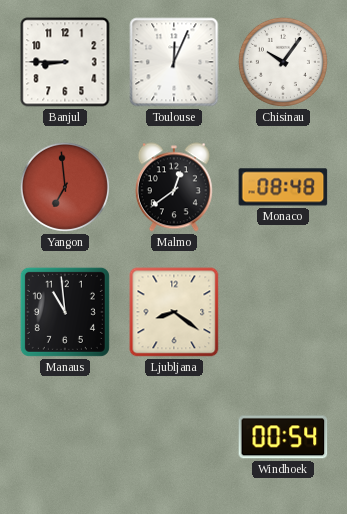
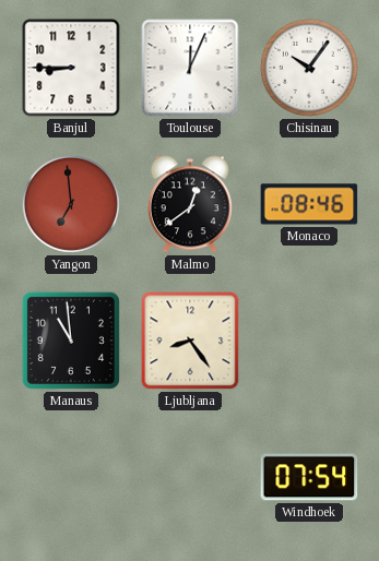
Monaco: 08:48 -> 08:46 (309, 204)
Ljubljana: 8:21 -> 8:24 (190, 341)
Windhoek: 00:54 -> 07:54 (309, 477)
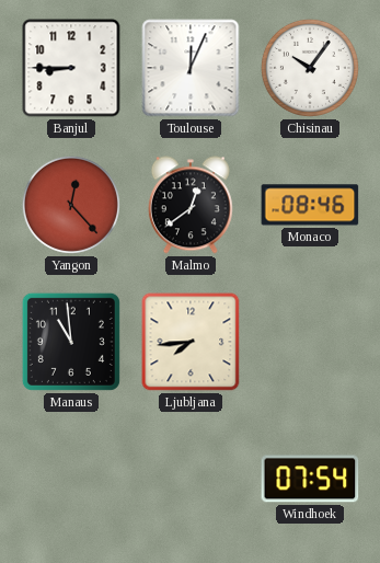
Yangon: 6:59 -> 12:23 (71, 205)
Ljubljana: 8:24 -> 7:44 (191, 342)
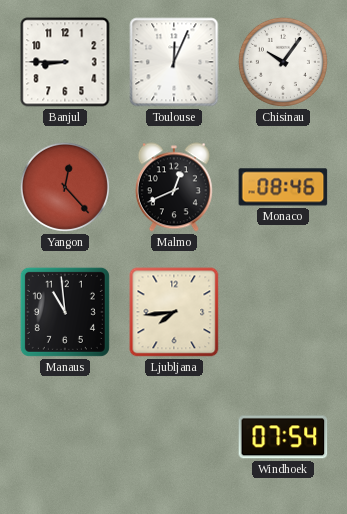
Malmo: 12:39 -> 12:41 (174, 187)
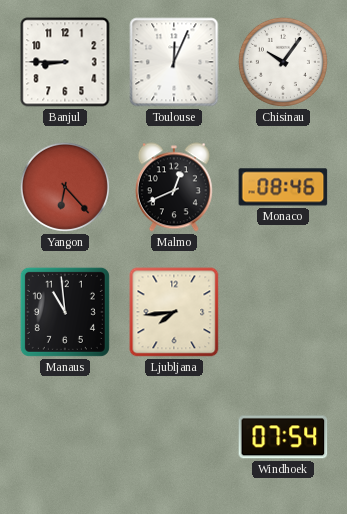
Yangon: 12:23 -> 6:23 (65, 187)
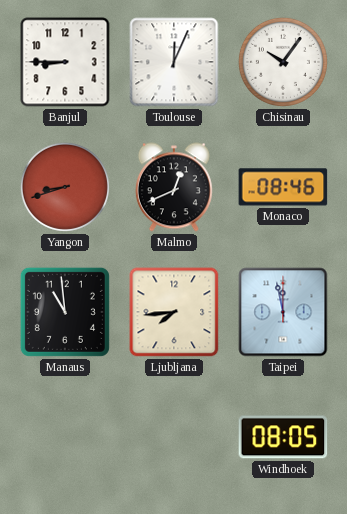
Yangon: 6:23 -> 8:42 (65, 187)
Taipei: none -> 11:58 (283, 312)
Windhoek: 07:54 -> 08:05 (283, 437)
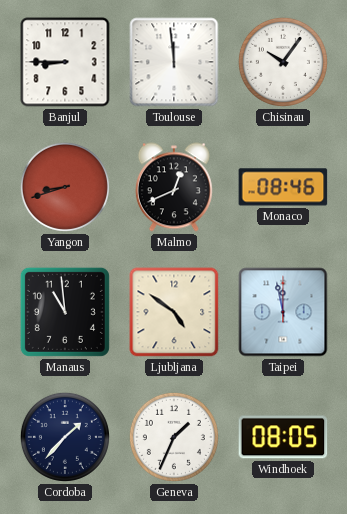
Toulouse: 12:04 -> 11:59 (174, 62)
Ljubljana: 7:44 -> 4:51 (174, 312)
Cordoba: none -> 1:37 (65, 437)
Geneva: none -> 1:34 (174, 437)
